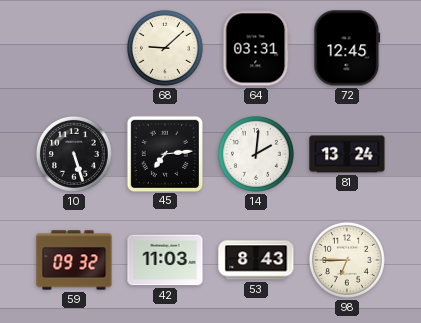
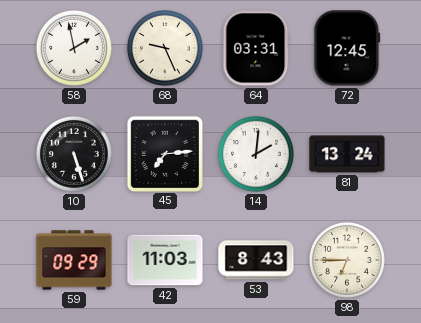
58: none -> 1:58 (74, 48)
68: 9:08 -> 9:26 (165, 48)
59: 09:32 -> 09:29 (74, 260)
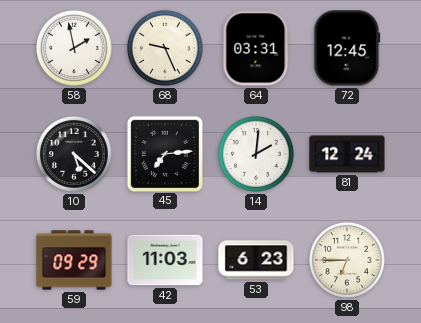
10: 5:27 -> 5:22 (74, 154)
81: 13:24 -> 12:24 (347, 154)
53: 8:43 -> 6:23 (256, 260)
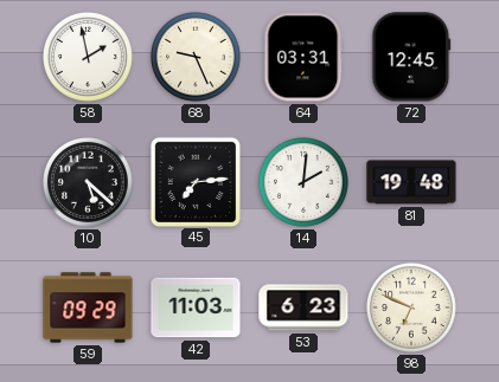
81: 12:24 -> 19:48 (411, 182)
98: 6:45 -> 6:49 (411, 307)
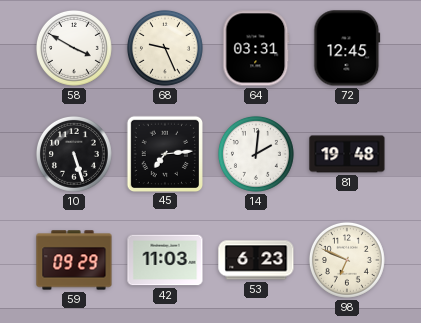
58: 1:58 -> 3:50 (74, 48)
10: 5:22 -> 5:27 (74, 154)
